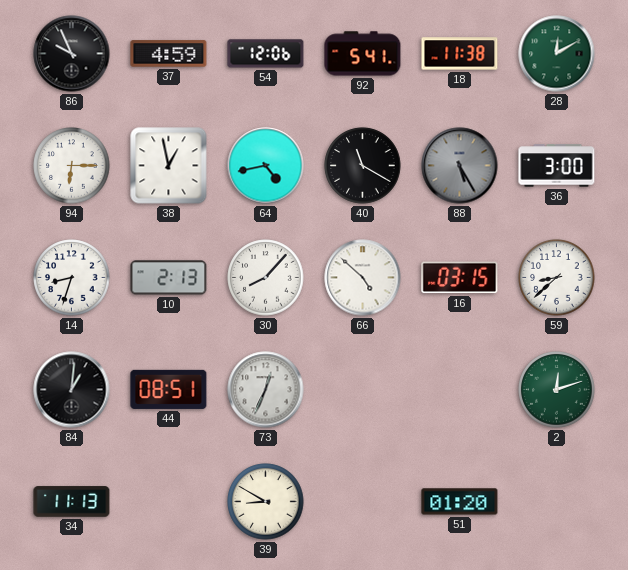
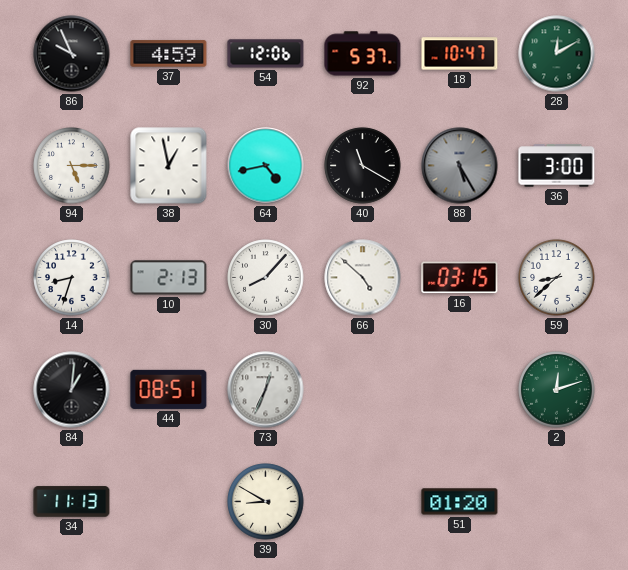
92: 5:41 -> 5:37 (363, 54)
18: 11:38 -> 10:47 (460, 54)
94: 6:15 -> 5:15 (72, 166)
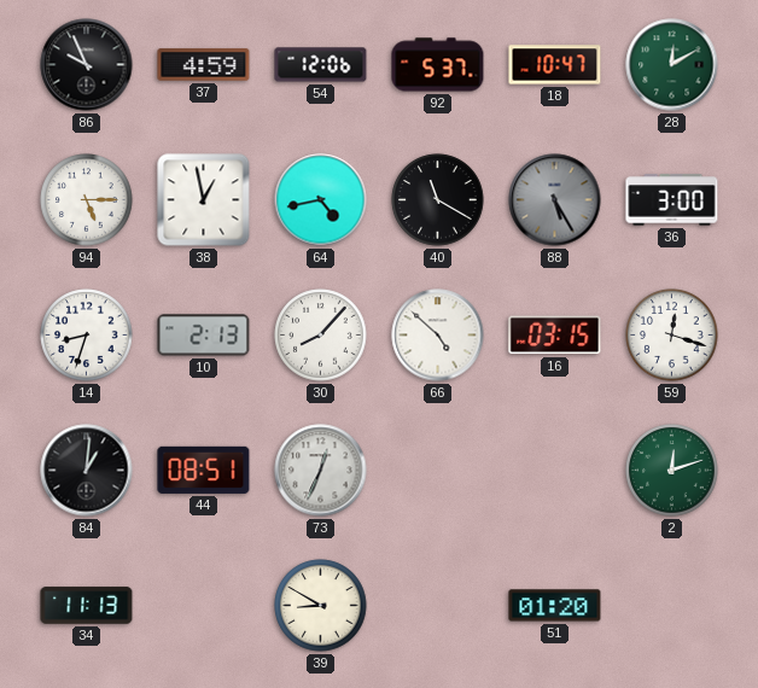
59: 8:38 -> 12:18 (672, 336)
